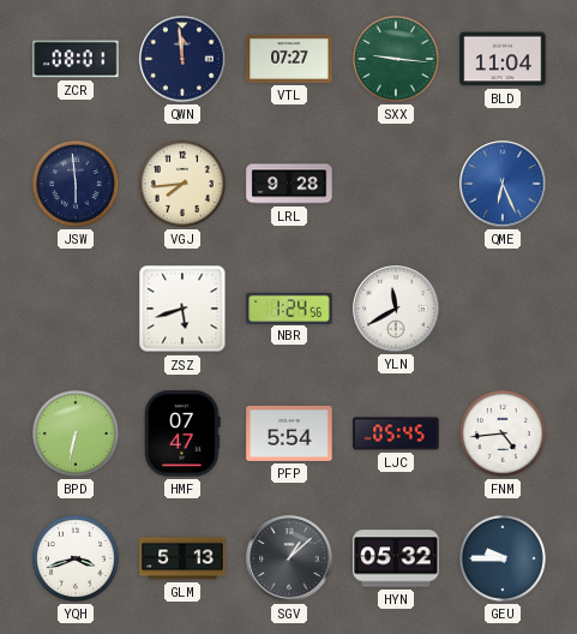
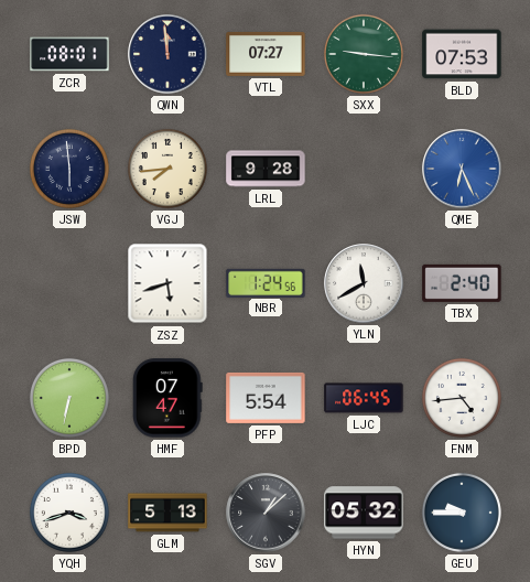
BLD: 11:04 -> 07:53 (462, 54)
TBX: none -> 2:40 (462, 283)
LJC: 05:45 -> 06:45 (364, 398)
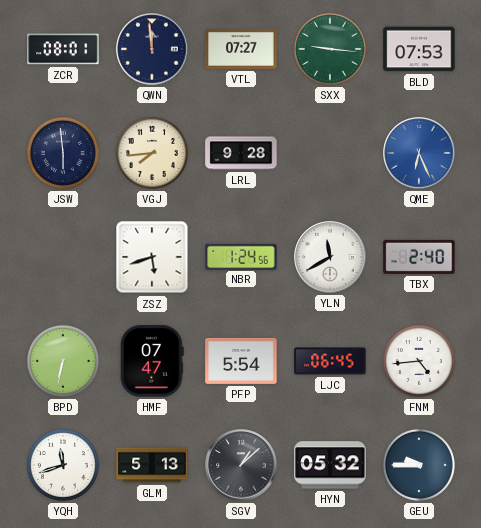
YQH: 3:42 -> 11:42 (63, 465)
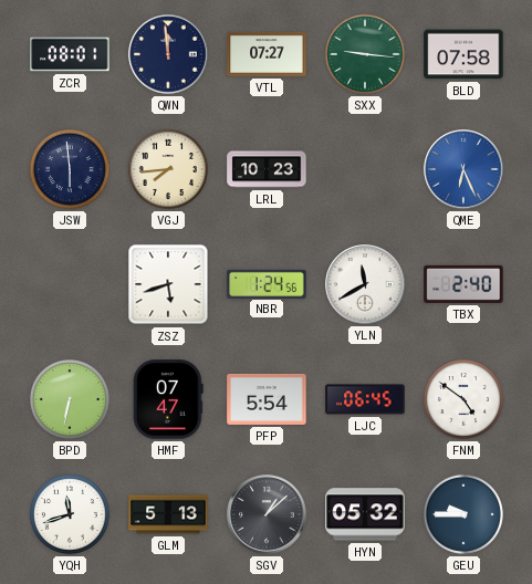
BLD: 07:53 -> 07:58 (463, 54)
LRL: 9:28 -> 10:23 (267, 169)
FNM: 4:44 -> 4:51 (463, 399)
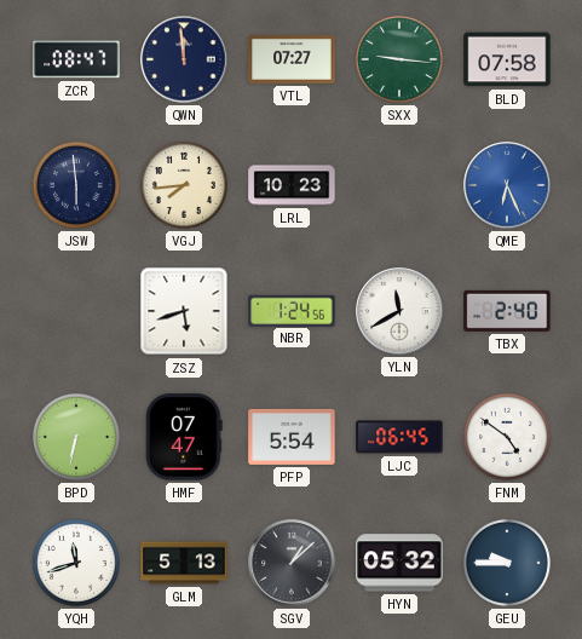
ZCR: 08:01 -> 08:47 (76, 59)
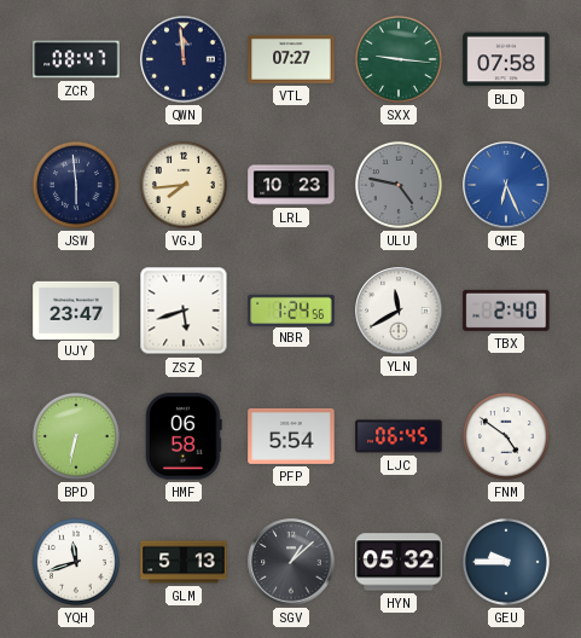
ULU: none -> 4:47 (399, 185)
UJY: none -> 23:47 (76, 309)
HMF: 07:47 -> 06:58 (185, 436)
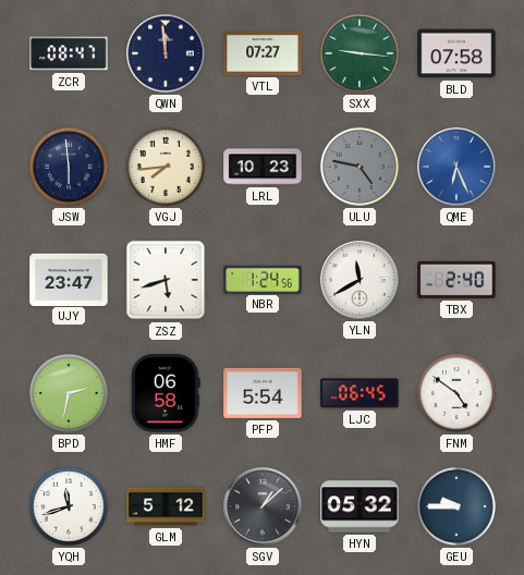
BPD: 6:32 -> 2:32 (69, 393)
GLM: 5:13 -> 5:12 (166, 506)
